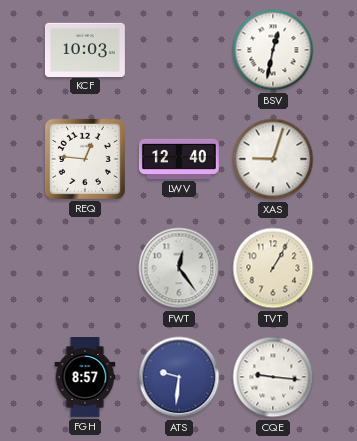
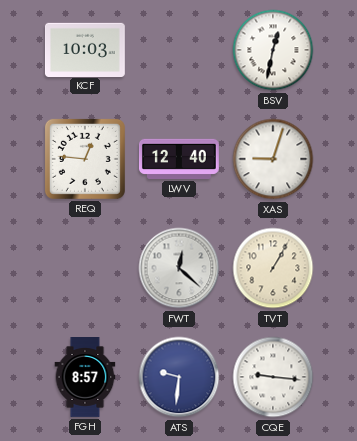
FWT: 12:24 -> 12:22 (179, 268)
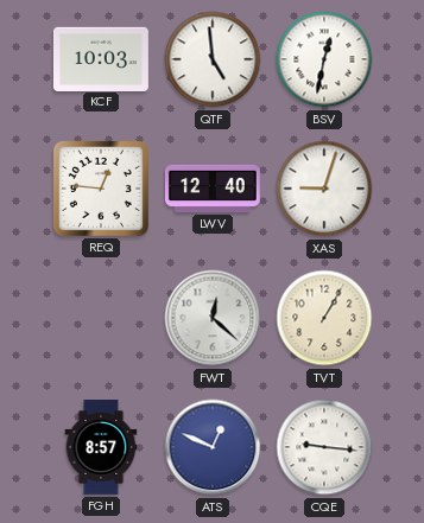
QTF: none -> 4:59 (213, 59)
ATS: 9:31 -> 12:49 (213, 447)
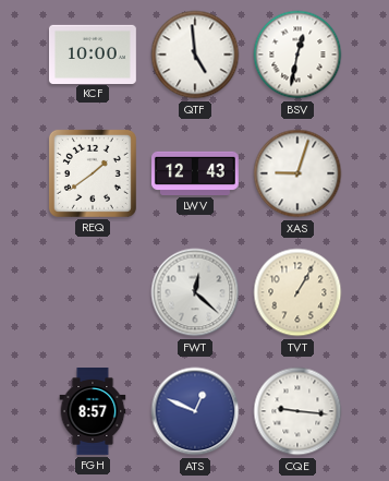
KCF: 10:03 -> 10:00 (93, 53)
REQ: 12:46 -> 1:39 (93, 173)
LWV: 12:40 -> 12:43 (195, 173)
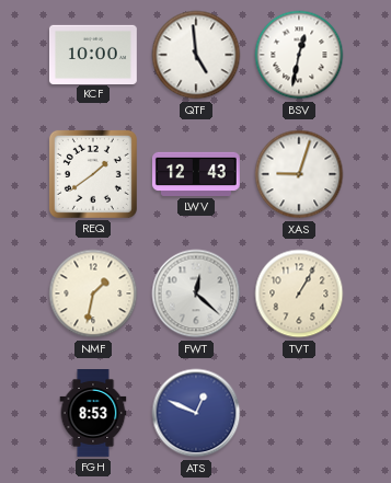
NMF: none -> 1:32 (93, 294)
FGH: 8:57 -> 8:53 (93, 414)
CQE: 9:16 -> none (297, 411)
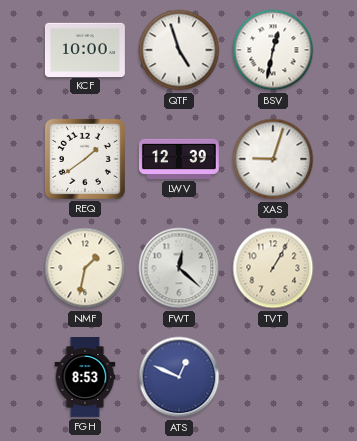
QTF: 4:59 -> 4:57 (179, 50)
LWV: 12:43 -> 12:39 (179, 159)
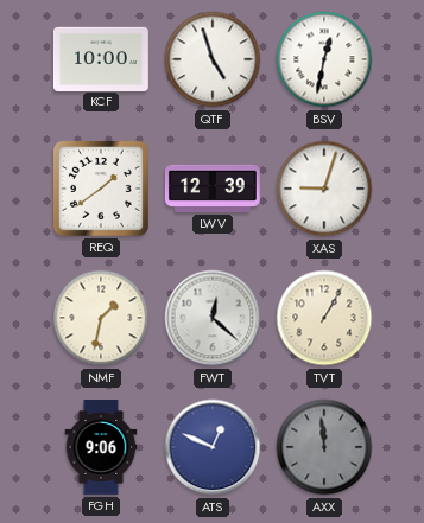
FGH: 8:53 -> 9:06 (101, 448)
AXX: none -> 11:59 (324, 447)
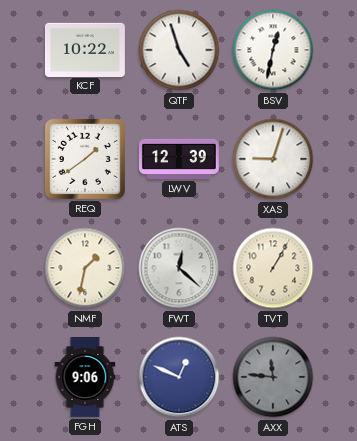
KCF: 10:00 -> 10:22 (85, 49)
AXX: 11:59 -> 11:46 (273, 377)
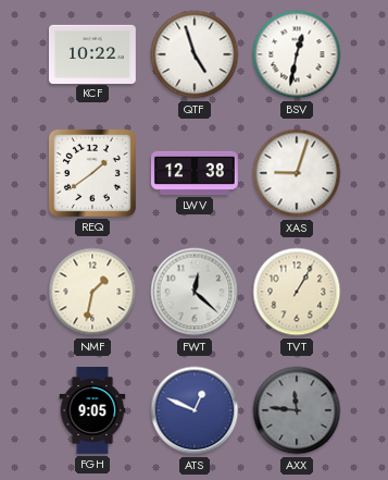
LWV: 12:39 -> 12:38 (195, 173)
FGH: 9:06 -> 9:05 (92, 411)
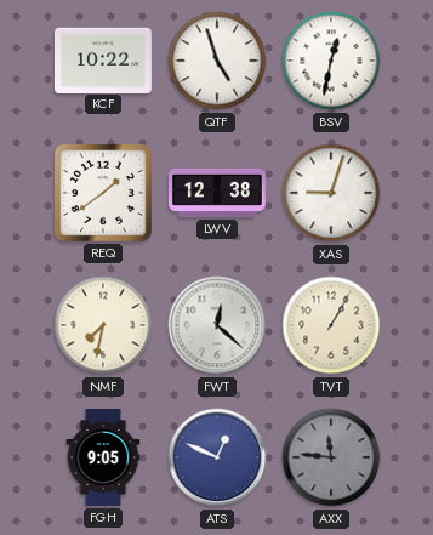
NMF: 1:32 -> 7:32 (103, 325)
